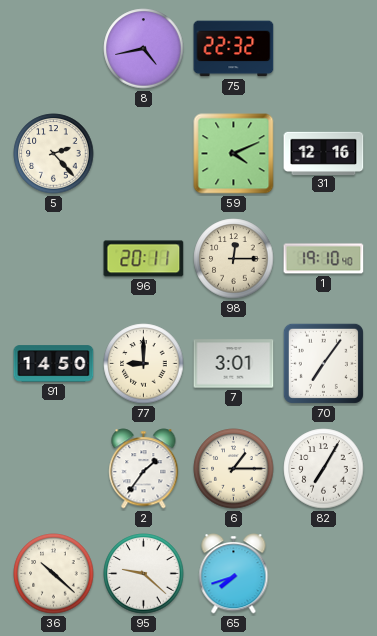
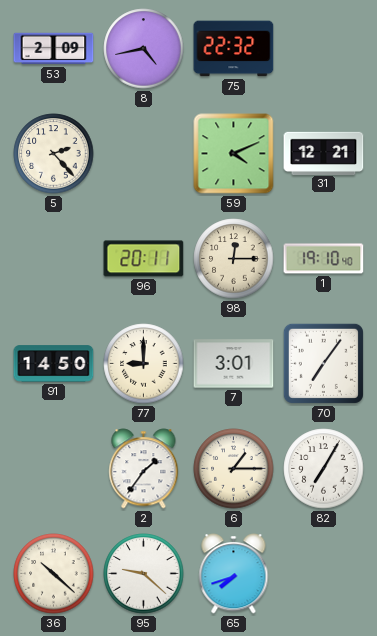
53: none -> 2:09 (54, 49)
31: 12:16 -> 12:21 (324, 153)
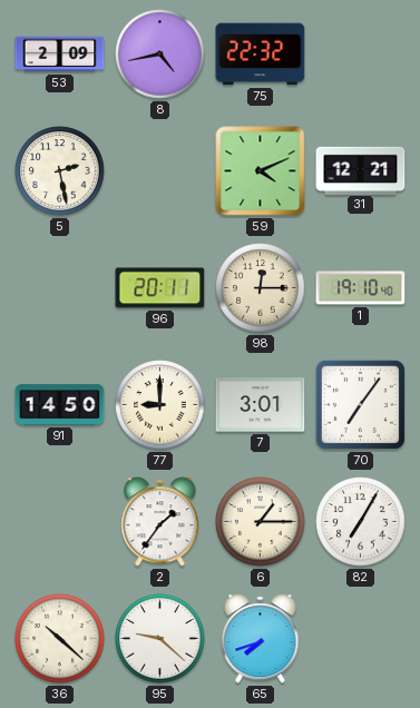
5: 2:23 -> 2:28 (60, 171)
